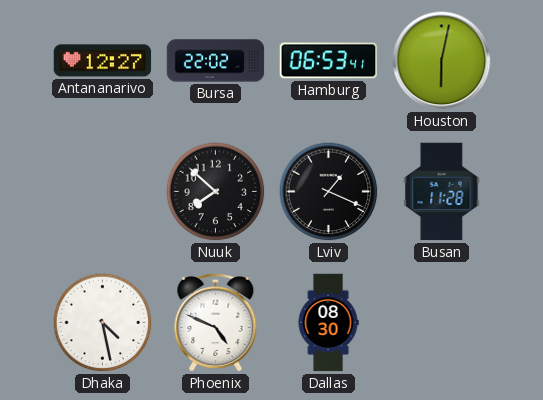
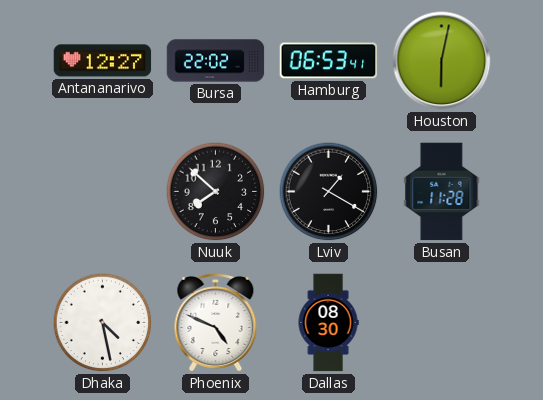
Lviv: 1:19 -> 1:20 (329, 192)
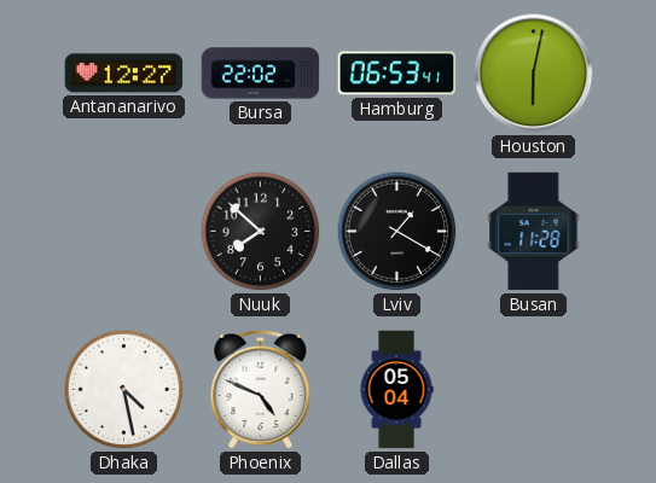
Dallas: 08:30 -> 05:04 (396, 390)
